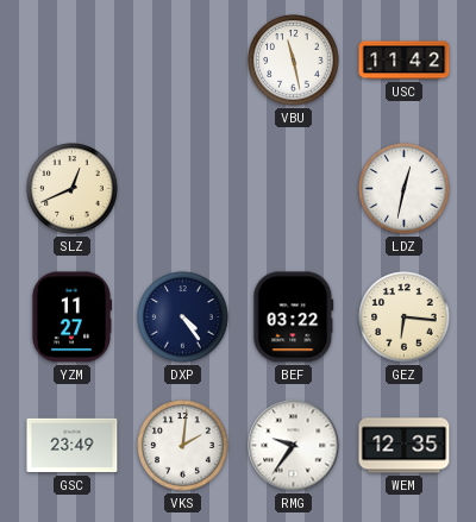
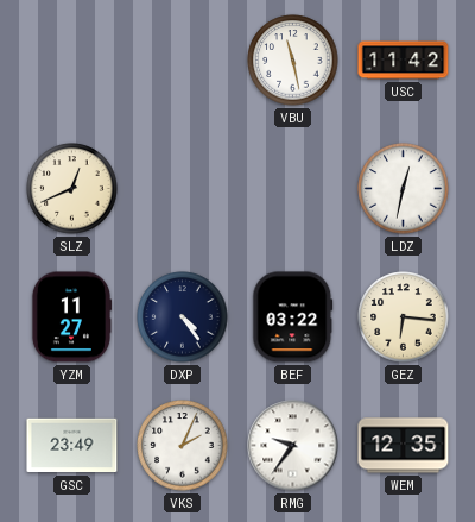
VKS: 2:01 -> 2:04 (183, 446)
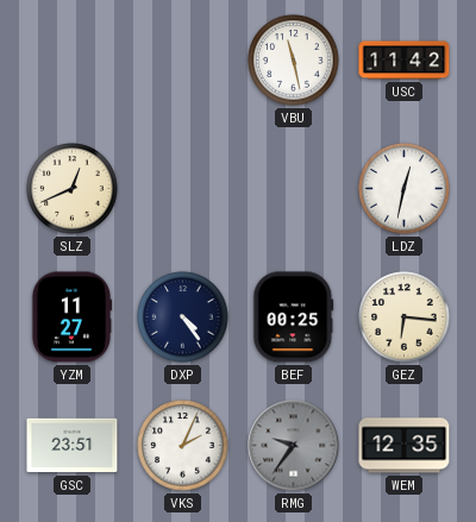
BEF: 03:22 -> 00:25 (294, 317)
GSC: 23:49 -> 23:51 (73, 446)
RMG dial: white -> grey (294, 446)
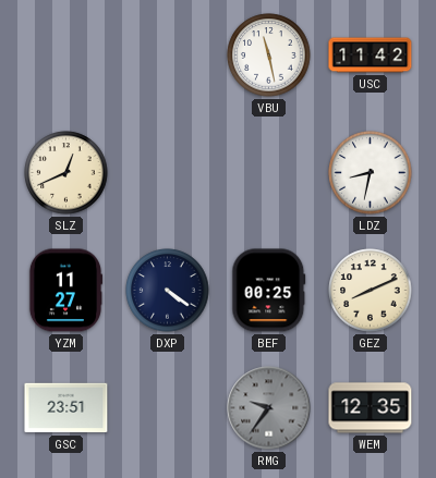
LDZ: 12:32 -> 8:32 (371, 173)
DXP: 4:24 -> 4:21 (168, 291)
GEZ: 6:16 -> 8:11 (371, 291)
VKS: 2:04 -> none (183, 446)
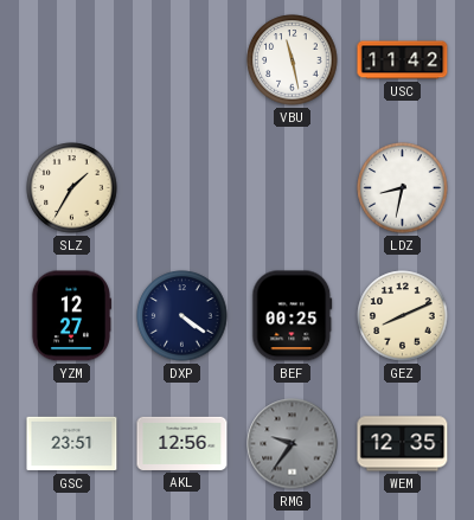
SLZ: 12:41 -> 1:35 (72, 188)
YZM: 11:27 -> 12:27 (71, 316)
AKL: none -> 12:56 (182, 443)
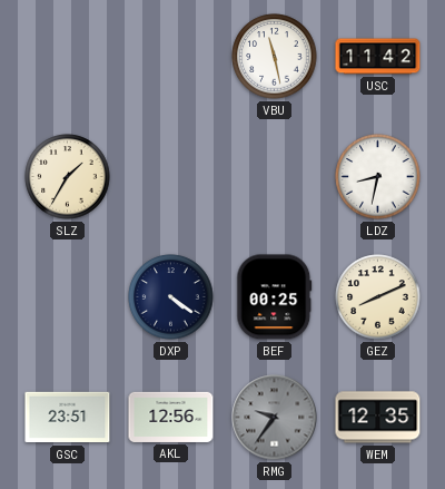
YZM: 12:27 -> none (71, 316)
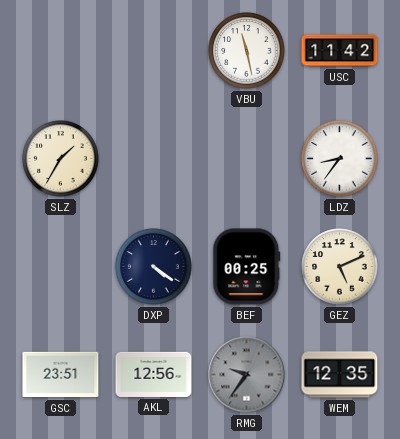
LDZ: 8:32 -> 8:36 (340, 159)
GEZ: 8:11 -> 5:11 (340, 267)
